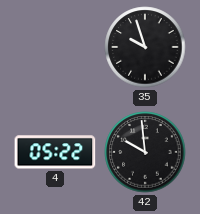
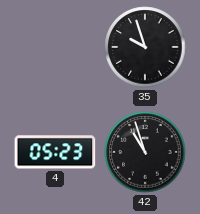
4: 05:22 -> 05:23 (55, 152)
42: 9:59 -> 10:57 (145, 152)
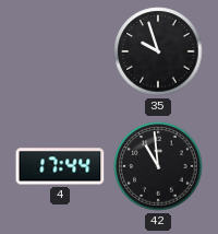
4: 05:23 -> 17:44 (60, 166)
42: 10:57 -> 10:59 (158, 166)
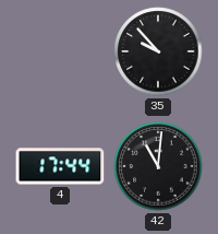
35: 9:57 -> 9:53 (158, 51)
42: 10:59 -> 11:01 (158, 166)
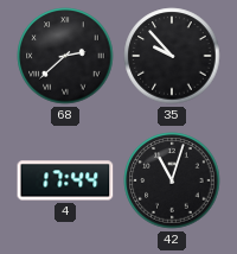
68: none -> 2:38 (65, 56)
42: 11:01 -> 11:03 (172, 180)
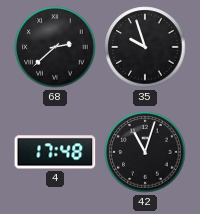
35: 9:53 -> 9:57 (145, 47)
4: 17:44 -> 17:48 (55, 152)
